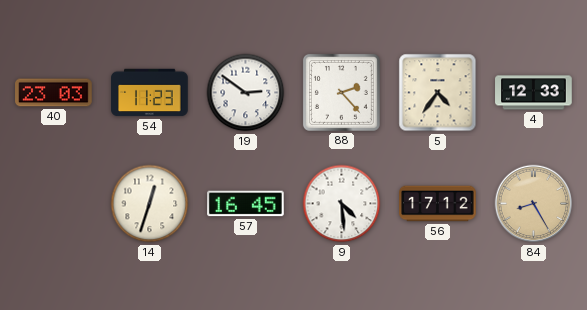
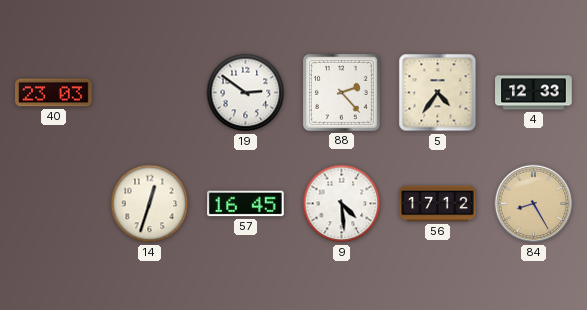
54: 11:23 -> none (150, 93)
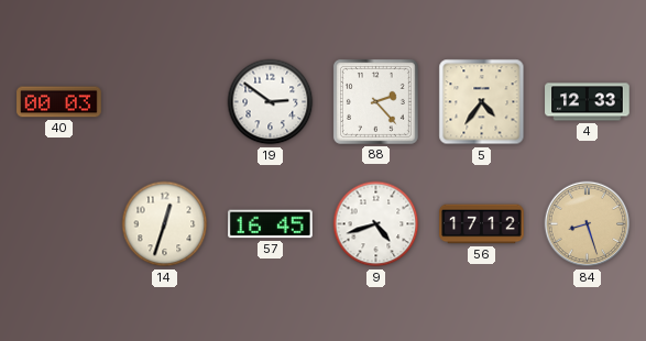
40: 23:03 -> 00:03 (59, 102)
9: 4:29 -> 4:42 (376, 224)
84: 8:25 -> 8:27 (588, 224)
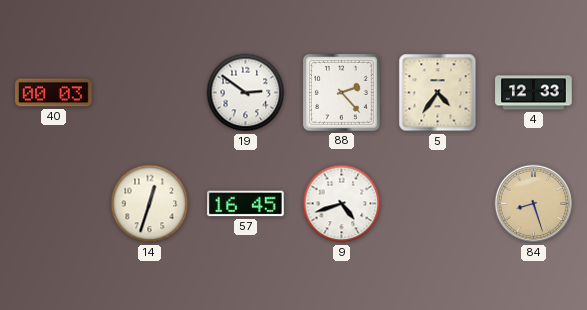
56: 17:12 -> none (482, 224)
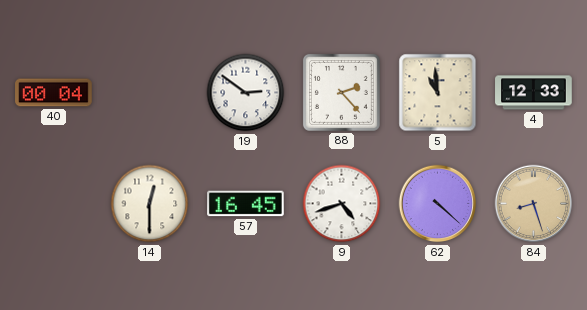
40: 00:03 -> 00:04 (54, 93)
5: 4:36 -> 10:59 (438, 93)
14: 12:33 -> 12:30 (150, 204)
62: none -> 4:22 (438, 204)
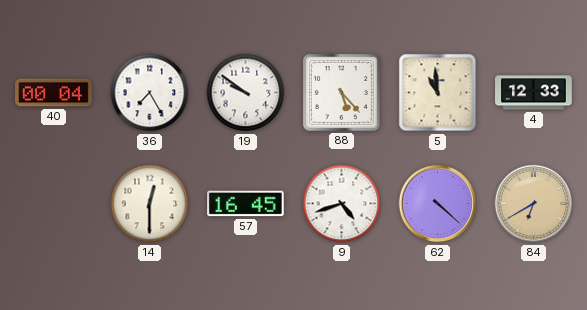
36: none -> 7:25 (150, 93)
19: 2:51 -> 9:51 (246, 93)
88: 2:23 -> 5:23 (341, 92)
84: 8:27 -> 6:40 (534, 204)
